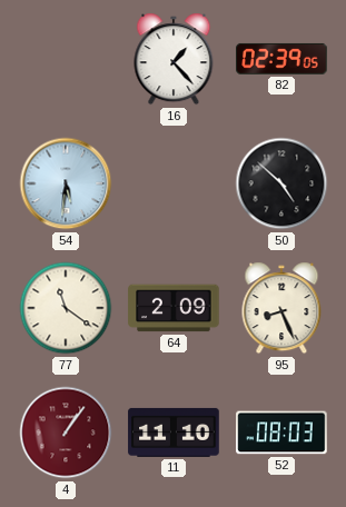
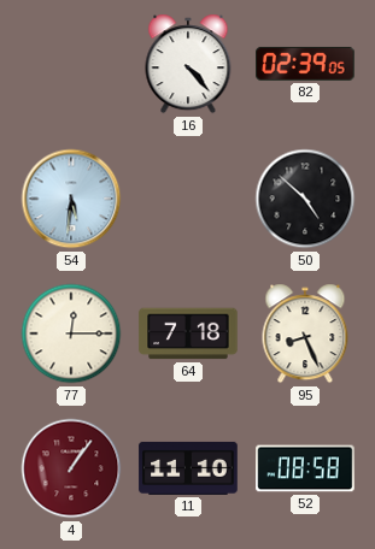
16: 1:23 -> 4:23 (188, 64)
77: 11:21 -> 12:15 (71, 333)
64: 2:09 -> 7:18 (188, 333)
52: 08:03 -> 08:58 (305, 468)
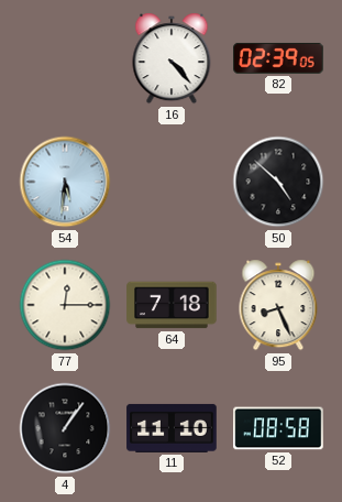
4 dial: burgundy -> black (65, 428)
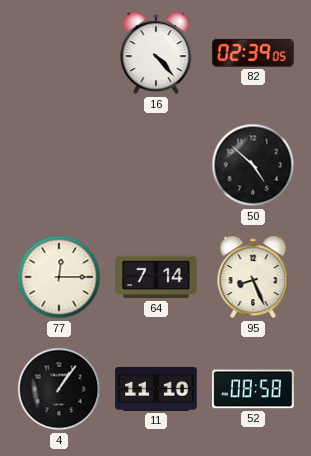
54: 5:31 -> none (65, 182)
64: 7:18 -> 7:14 (156, 277)
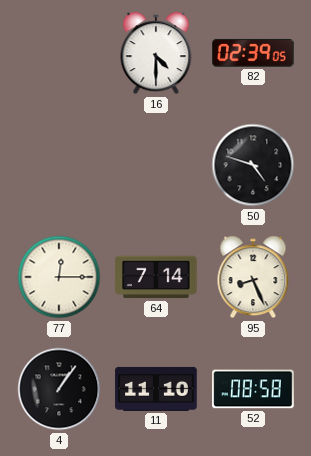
16: 4:23 -> 4:30 (156, 53)
50: 4:52 -> 4:48 (253, 165)
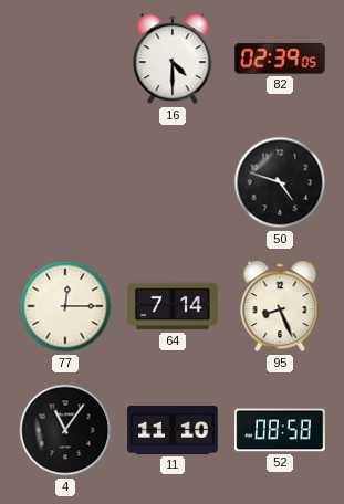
4: 1:06 -> 11:06 (65, 430)
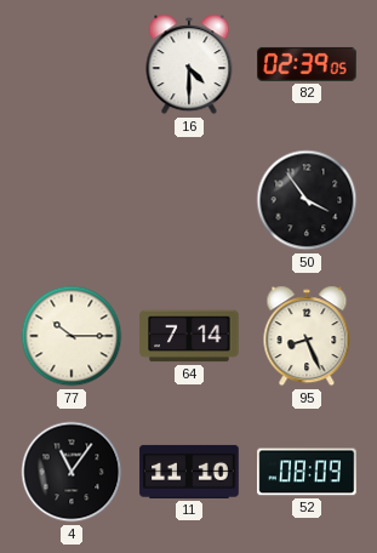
50: 4:48 -> 3:54 (307, 200)
77: 12:15 -> 10:15 (72, 336)
52: 08:58 -> 08:09 (307, 472)
